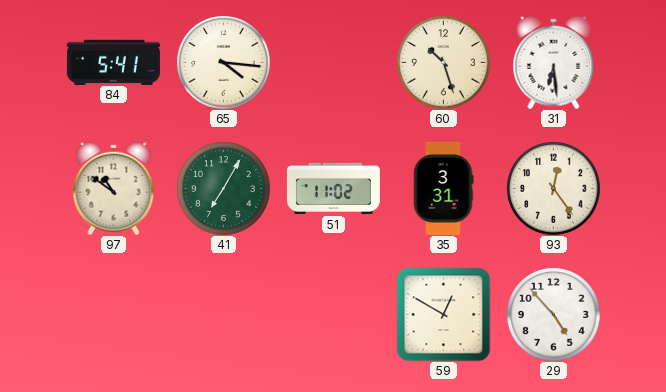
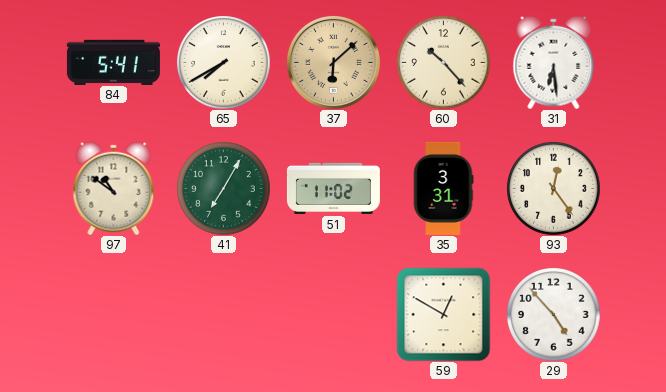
65: 4:16 -> 7:40 (223, 62)
37: none -> 6:08 (333, 62)
60: 10:27 -> 10:23 (443, 62)
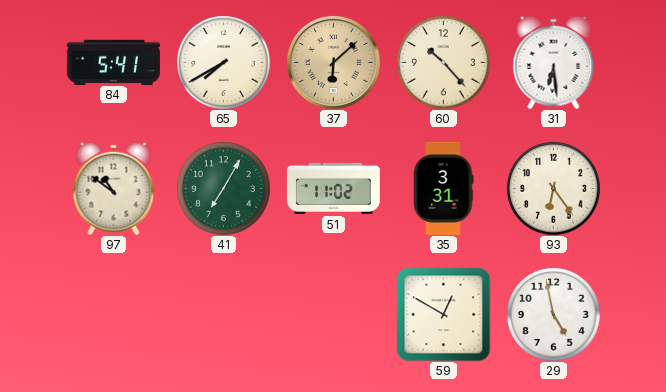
93: 12:24 -> 6:24 (553, 188)
29: 4:53 -> 4:58 (553, 314)
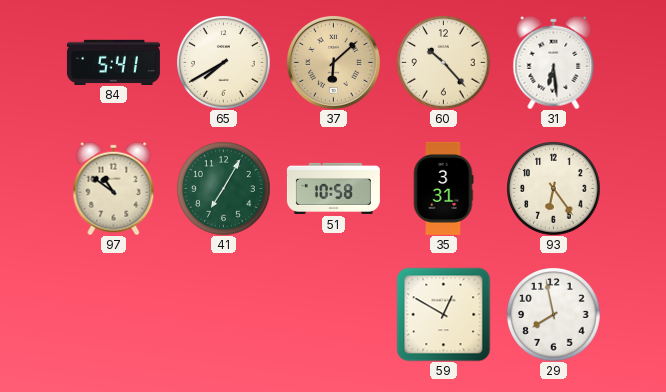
51: 11:02 -> 10:58 (333, 188)
29: 4:58 -> 7:58 (553, 314)
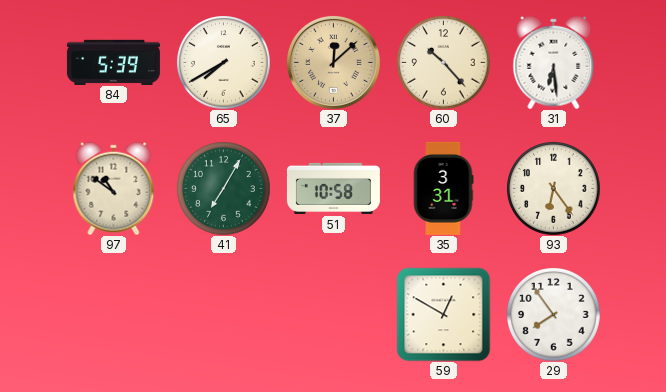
84: 5:41 -> 5:39 (113, 62)
37: 6:08 -> 12:08 (333, 62)
29: 7:58 -> 7:54 (553, 314)
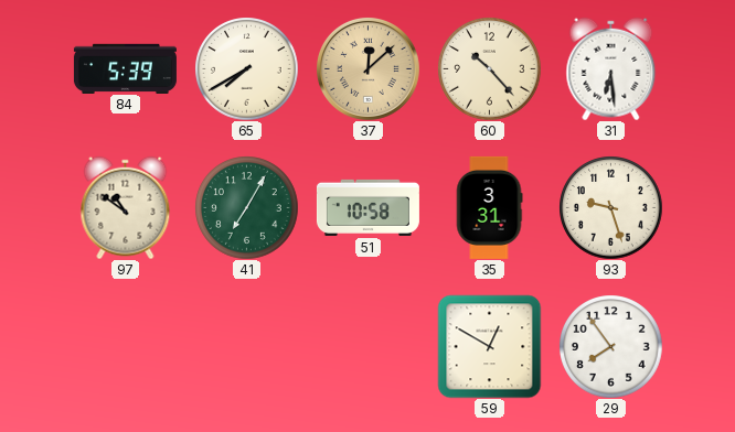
93: 6:24 -> 9:27 (610, 207)
